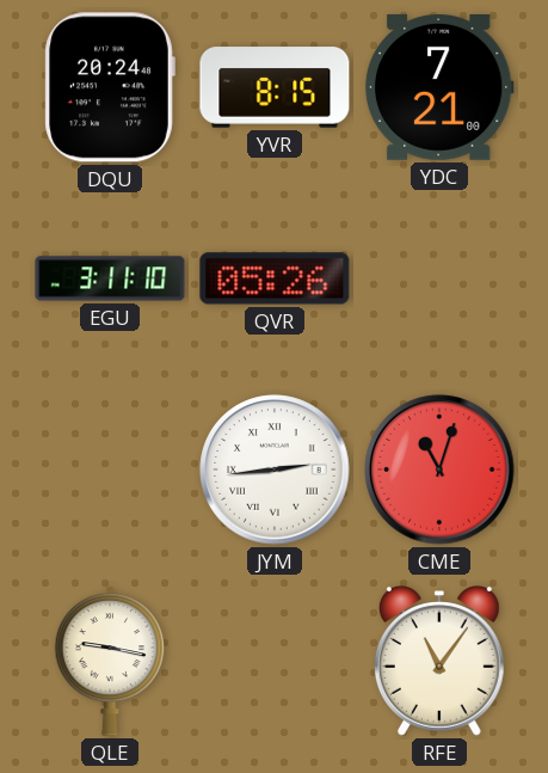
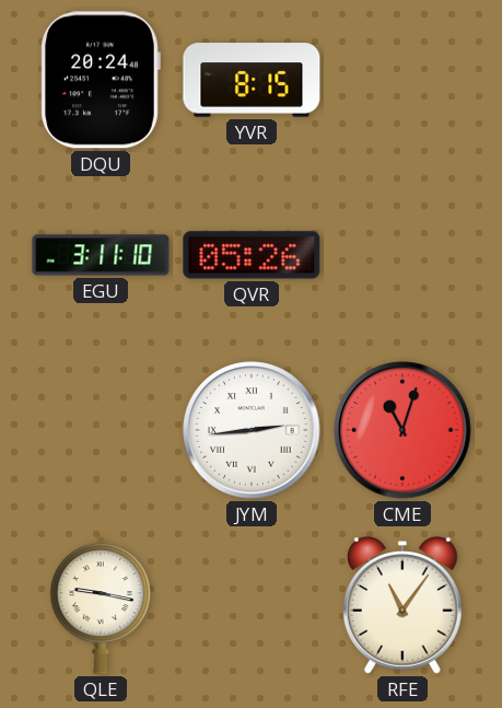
YDC: 7:21 -> none (439, 87)
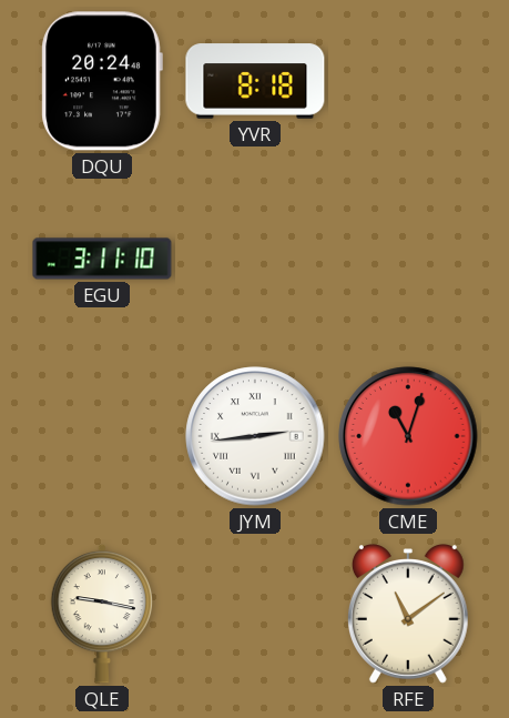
YVR: 8:15 -> 8:18 (255, 81)
QVR: 05:26 -> none (252, 255)
RFE: 11:06 -> 11:09 (408, 615)
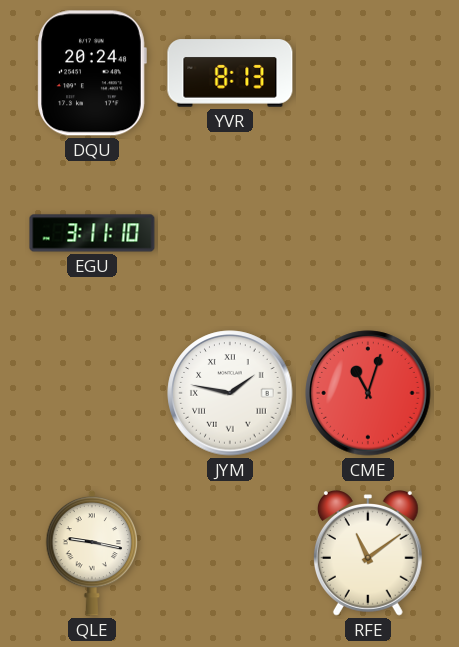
YVR: 8:18 -> 8:13 (230, 73)
JYM: 2:44 -> 1:47 (230, 393)
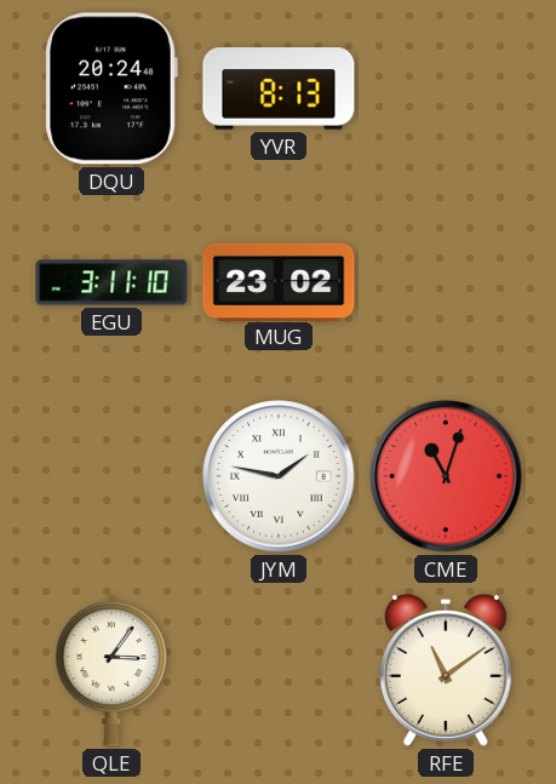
MUG: none -> 23:02 (279, 281)
QLE: 9:17 -> 3:06 (111, 670)
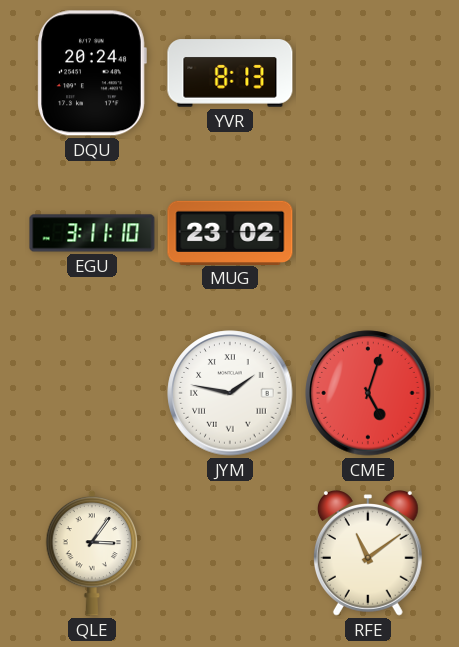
CME: 11:03 -> 5:03 (368, 393)
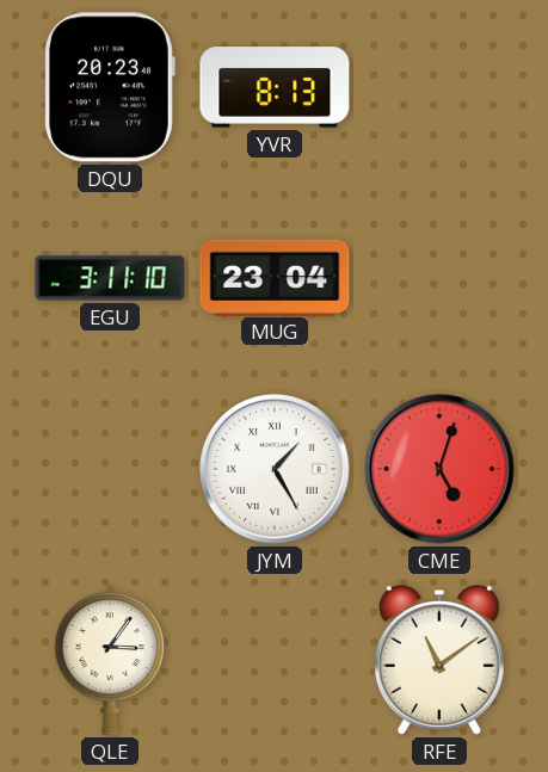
DQU: 20:24 -> 20:23 (110, 87)
MUG: 23:02 -> 23:04 (275, 277)
JYM: 1:47 -> 1:25 (275, 469)
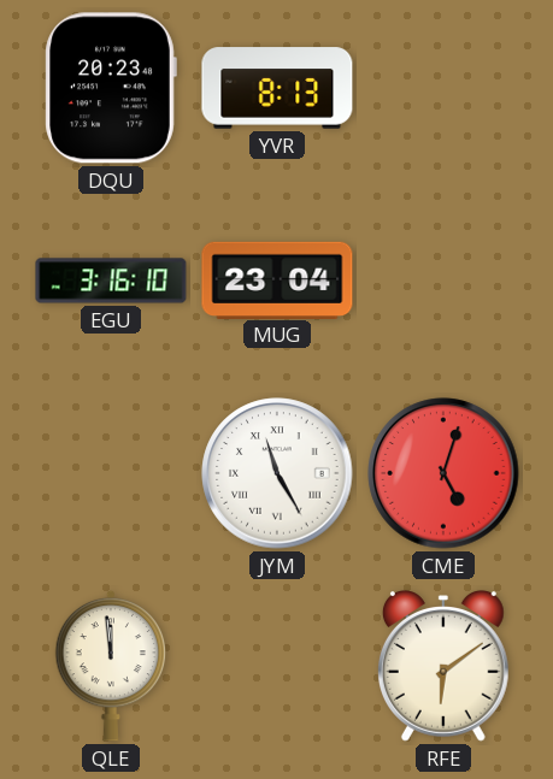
EGU: 3:11 -> 3:16 (111, 281)
JYM: 1:25 -> 11:25 (277, 473)
QLE: 3:06 -> 11:59 (111, 666)
RFE: 11:09 -> 6:09 (443, 667)
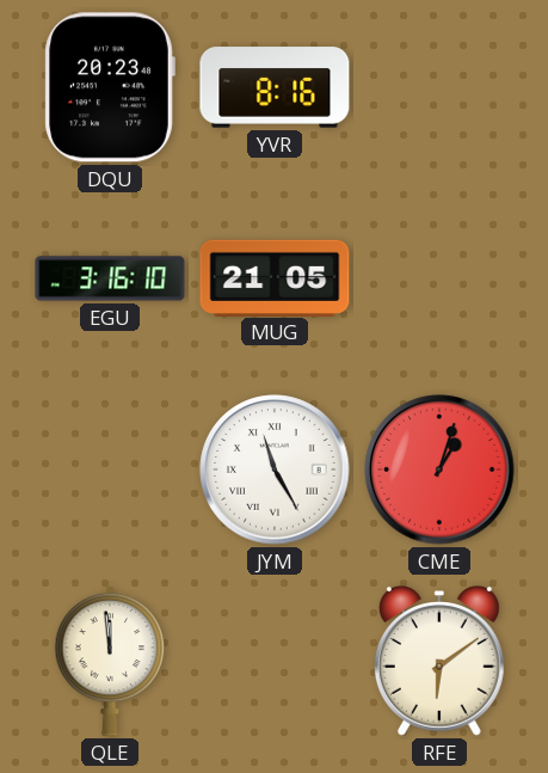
YVR: 8:13 -> 8:16 (275, 87)
MUG: 23:04 -> 21:05 (275, 277)
CME: 5:03 -> 1:03 (439, 470)
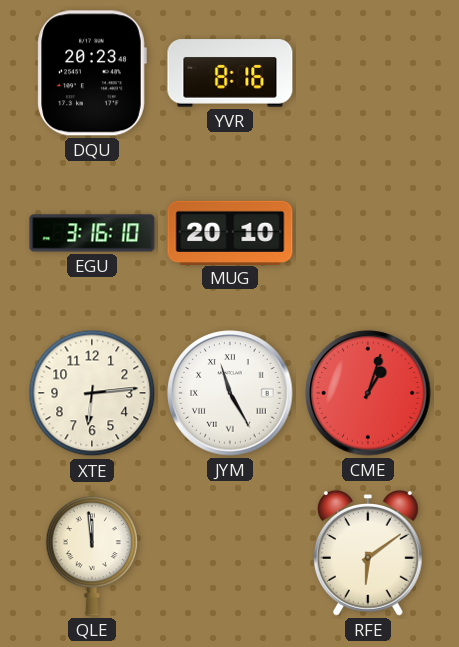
MUG: 21:05 -> 20:10 (230, 232)
XTE: none -> 6:14 (92, 393)
